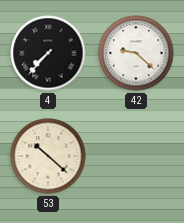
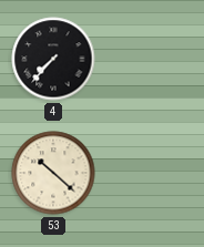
42: 9:22 -> none (136, 53)
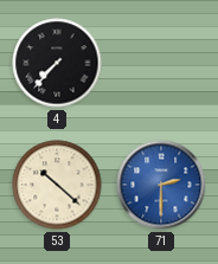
71: none -> 2:30 (161, 185)
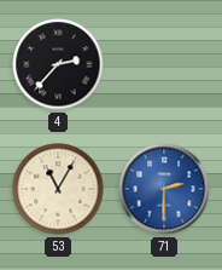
4: 7:37 -> 2:37 (58, 64)
53: 10:22 -> 11:05 (58, 189)
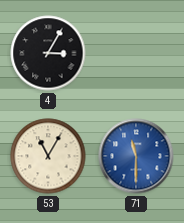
4: 2:37 -> 3:05 (48, 53)
71: 2:30 -> 11:30 (136, 156)
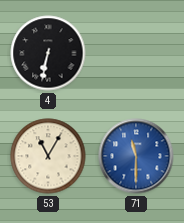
4: 3:05 -> 6:32 (48, 53)
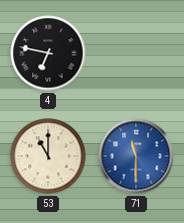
4: 6:32 -> 6:47 (48, 53)
53: 11:05 -> 11:00 (48, 156)
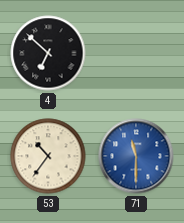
4: 6:47 -> 6:52 (48, 53)
53: 11:00 -> 10:36 (48, 156)
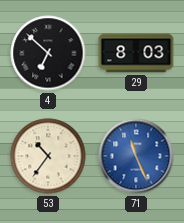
29: none -> 8:03 (136, 53)
71: 11:30 -> 11:26 (136, 156)
